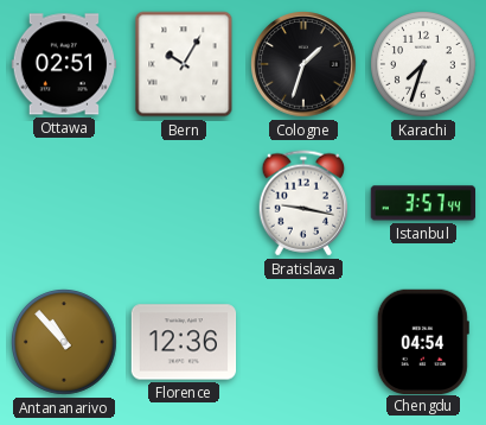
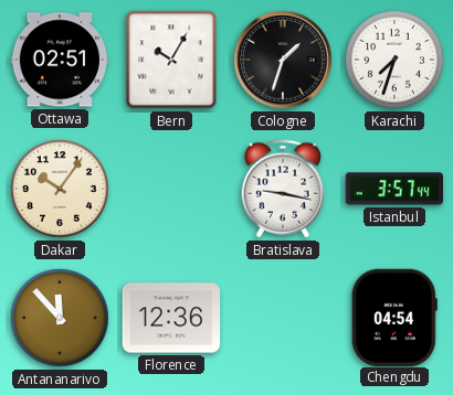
Dakar: none -> 10:06 (60, 189)
Antananarivo: 10:53 -> 11:53 (60, 318)
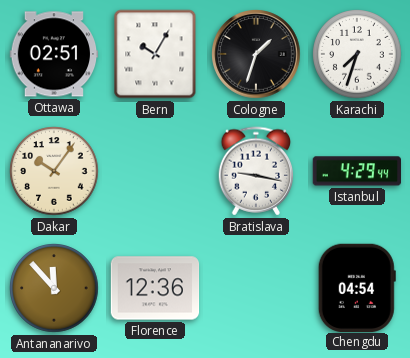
Istanbul: 3:57 -> 4:29 (356, 171)
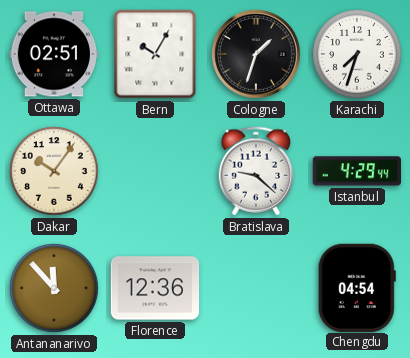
Bratislava: 9:17 -> 9:22 (256, 171)
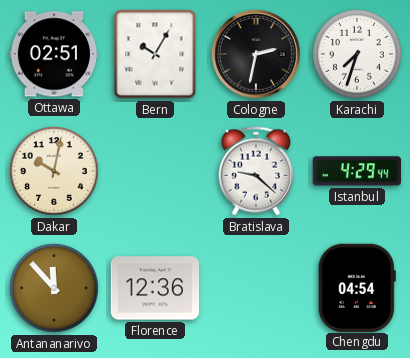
Cologne: 1:33 -> 2:32 (256, 54)
Dakar: 10:06 -> 10:02 (54, 171)
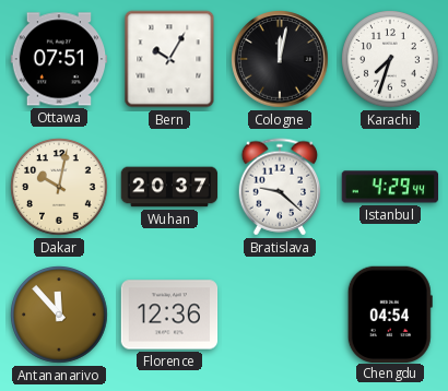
Ottawa: 02:51 -> 07:51 (59, 59)
Cologne: 2:32 -> 12:02 (280, 59)
Wuhan: none -> 20:37 (169, 187)
